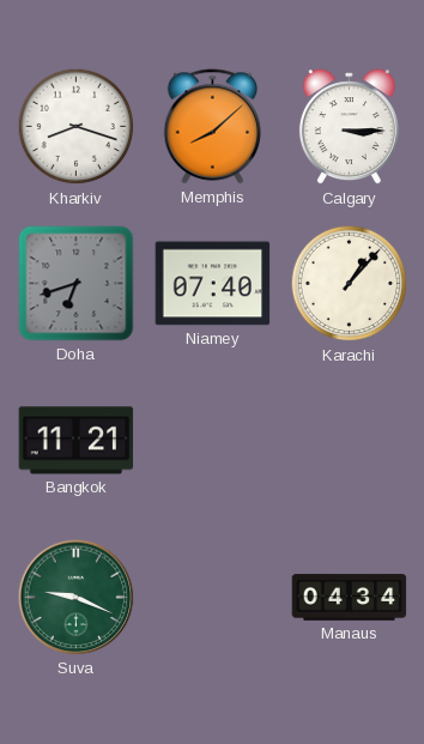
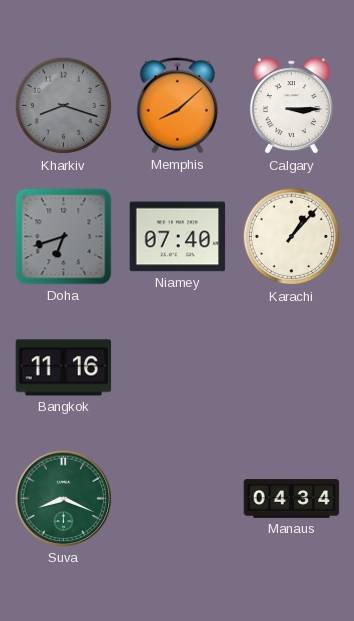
Kharkiv dial: white -> grey (64, 106)
Bangkok: 11:21 -> 11:16 (64, 368)
Suva: 9:19 -> 8:19 (64, 499)
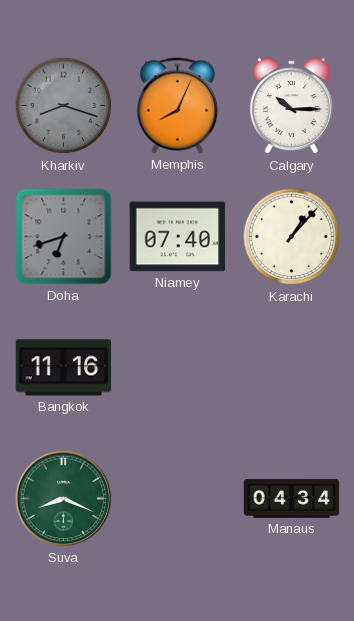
Memphis: 8:08 -> 8:04 (178, 106)
Calgary: 3:15 -> 10:15 (291, 106)
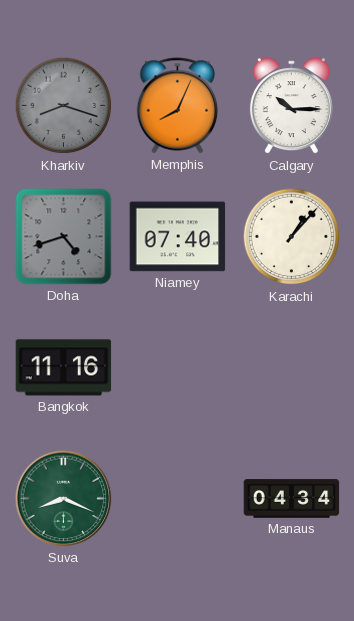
Doha: 6:42 -> 4:42 (64, 237)
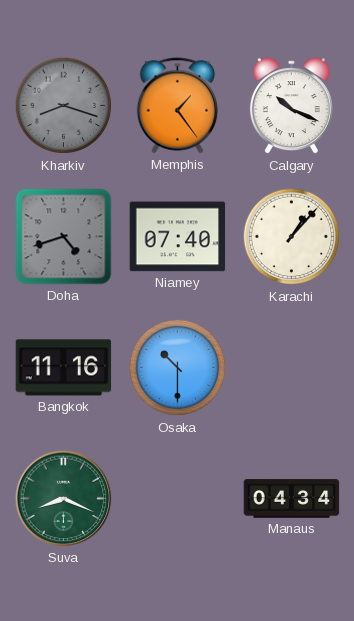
Memphis: 8:04 -> 1:24 (178, 106)
Calgary: 10:15 -> 10:19 (291, 106)
Osaka: none -> 10:30 (178, 368)
